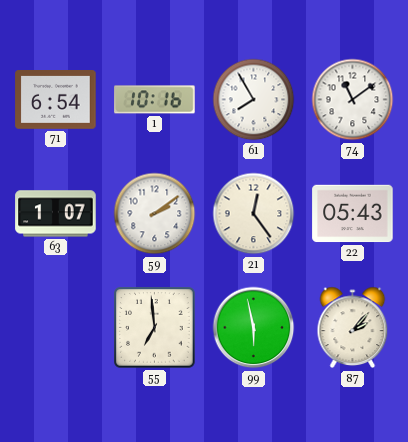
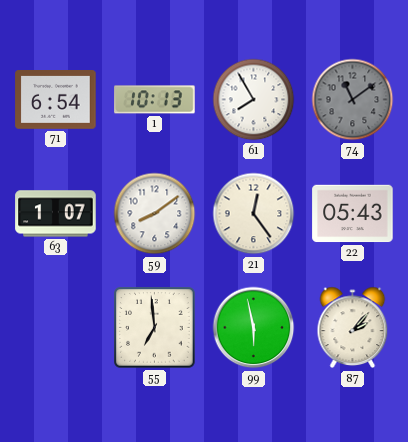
1: 10:16 -> 10:13 (155, 100)
74 dial: white -> grey (353, 100)
59: 2:09 -> 8:09 (155, 214)
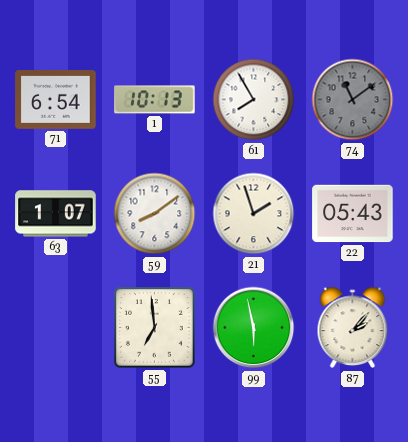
21: 12:24 -> 1:57 (254, 214)
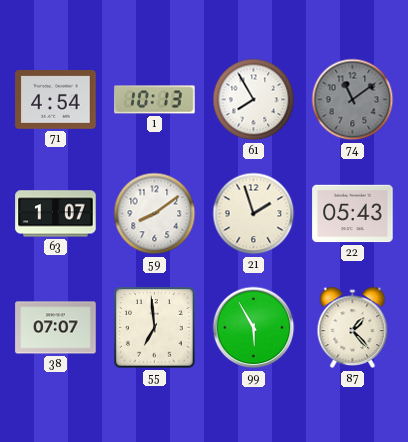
71: 6:54 -> 4:54 (56, 100)
38: none -> 07:07 (56, 328)
99: 5:58 -> 5:55 (254, 328)
87: 2:07 -> 1:23 (353, 328)
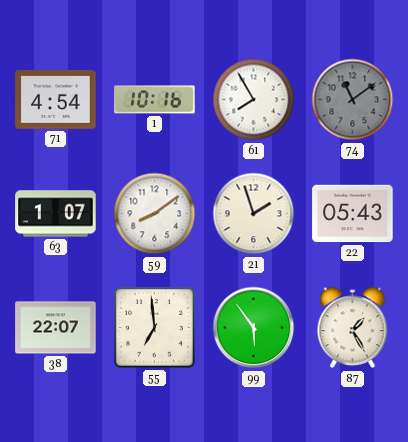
1: 10:13 -> 10:16 (155, 100)
38: 07:07 -> 22:07 (56, 328)
99: 5:55 -> 5:54 (254, 328)
87: 1:23 -> 1:25 (353, 328)
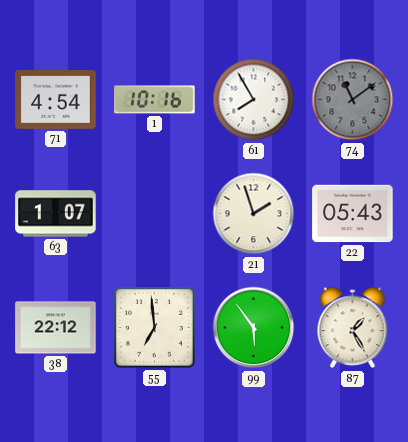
59: 8:09 -> none (155, 214)
38: 22:07 -> 22:12 (56, 328)
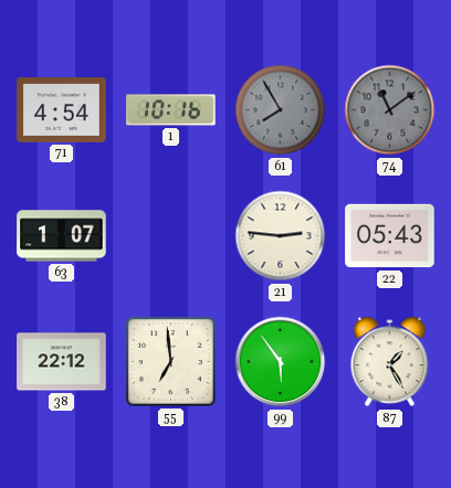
61 dial: white -> grey (281, 110)
21: 1:57 -> 2:46 (281, 236)
